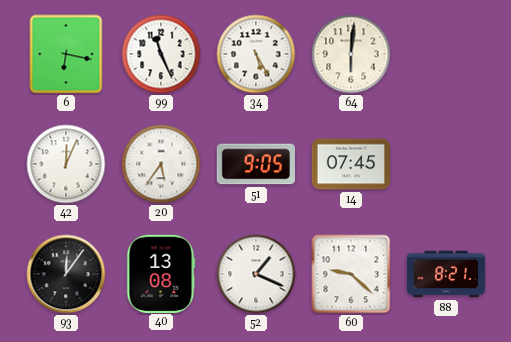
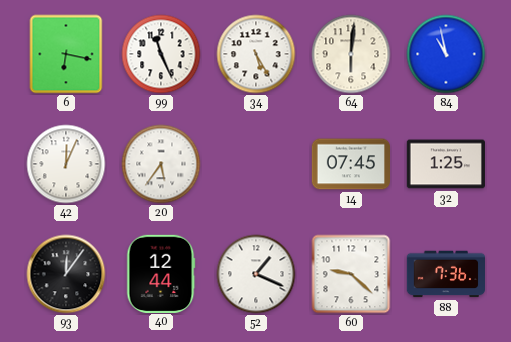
84: none -> 10:58 (446, 54)
51: 9:05 -> none (256, 164)
32: none -> 1:25 (445, 164)
40: 13:08 -> 12:44 (161, 273)
88: 8:21 -> 7:36 (446, 274)
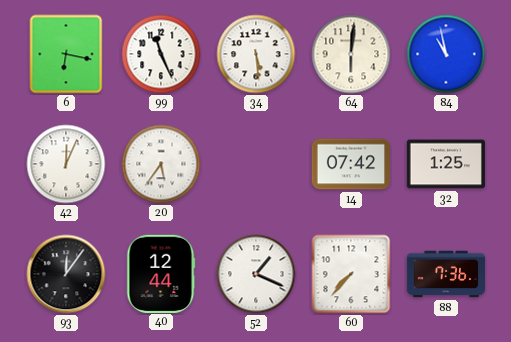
34: 5:25 -> 5:29 (256, 54)
14: 07:45 -> 07:42 (350, 164)
60: 9:22 -> 7:37 (351, 274)
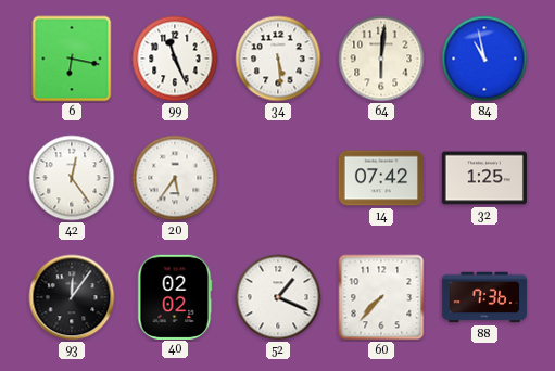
42: 12:04 -> 12:24 (72, 178)
40: 12:44 -> 02:02 (175, 296)
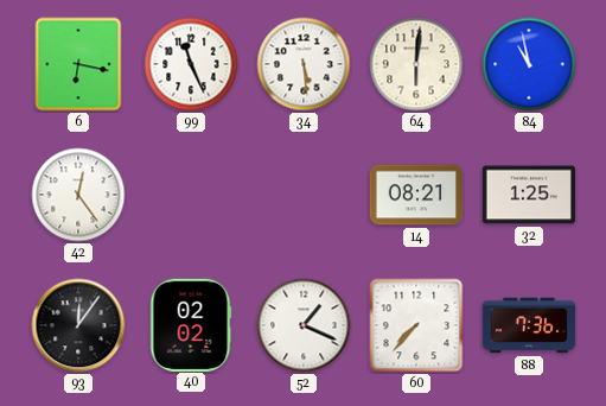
20: 5:36 -> none (175, 178)
14: 07:42 -> 08:21 (415, 195)
